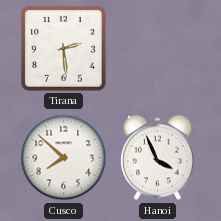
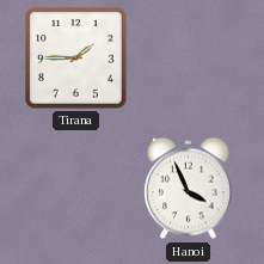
Tirana: 2:29 -> 1:45 (76, 59)
Cusco: 7:52 -> none (64, 158)
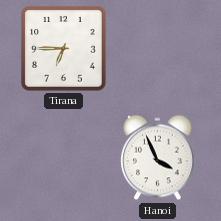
Tirana: 1:45 -> 6:45 (64, 49)
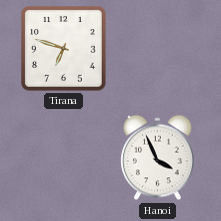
Tirana: 6:45 -> 6:48 (64, 49)
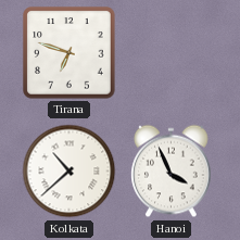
Kolkata: none -> 10:38 (70, 172)
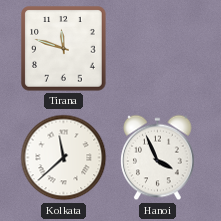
Tirana: 6:48 -> 11:48 (64, 49)
Kolkata: 10:38 -> 11:38 (64, 158)
